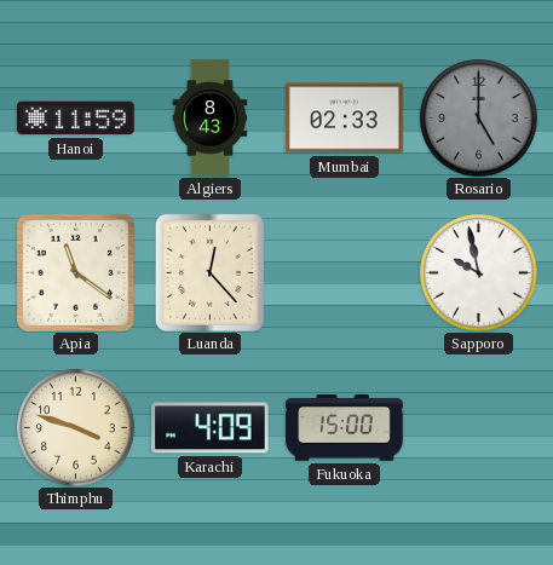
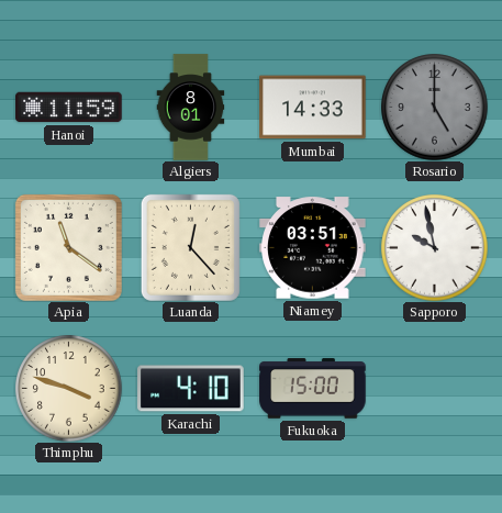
Algiers: 8:43 -> 8:01 (191, 108)
Mumbai: 02:33 -> 14:33 (313, 108)
Niamey: none -> 03:51 (313, 248)
Karachi: 4:09 -> 4:10 (191, 389)
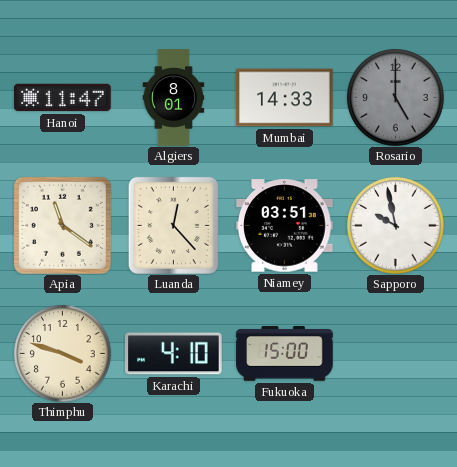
Hanoi: 11:59 -> 11:47 (63, 98)
